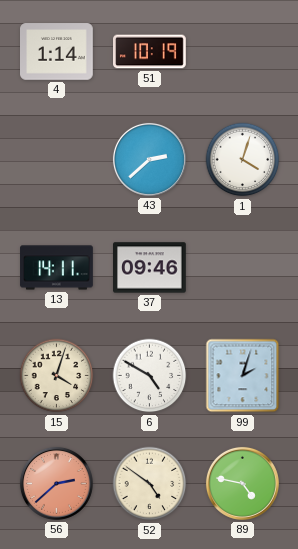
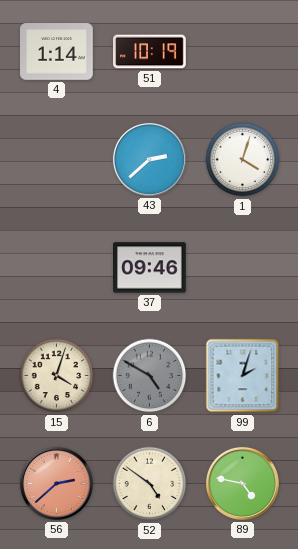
13: 14:11 -> none (57, 268)
6 dial: white -> grey (150, 376)
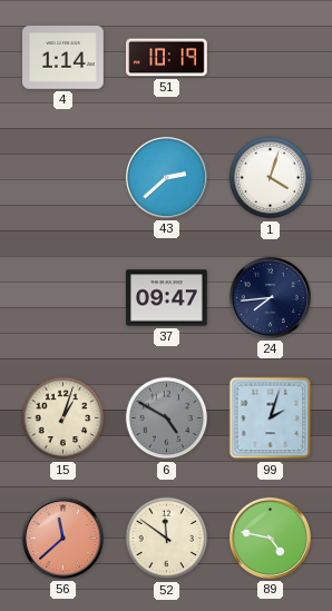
37: 09:46 -> 09:47 (167, 298)
24: none -> 7:44 (270, 297)
15: 4:03 -> 1:03 (64, 418)
56: 2:38 -> 11:38 (62, 538)
52: 4:51 -> 11:51 (167, 539)
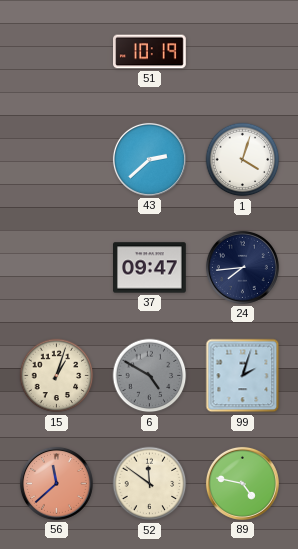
4: 1:14 -> none (64, 58)
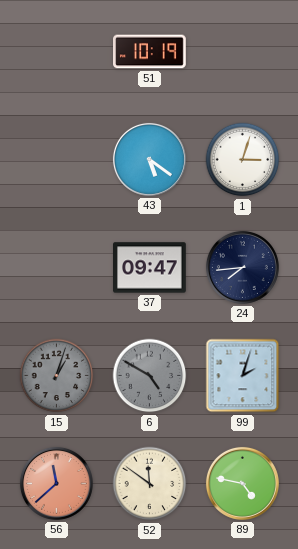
43: 2:38 -> 5:21 (149, 159)
1: 4:03 -> 3:03 (243, 160)
15 dial: cream -> grey (57, 376)
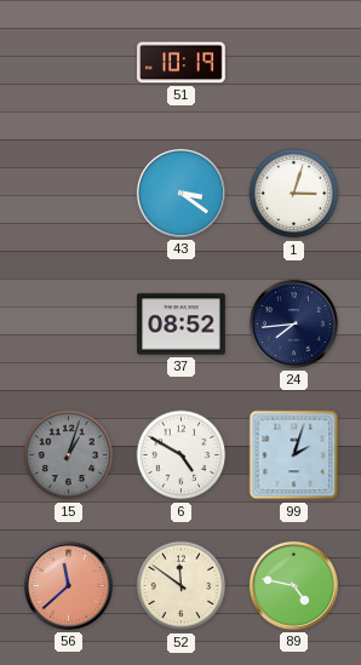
43: 5:21 -> 3:21 (180, 193)
37: 09:47 -> 08:52 (182, 325)
6 dial: grey -> white (182, 455)
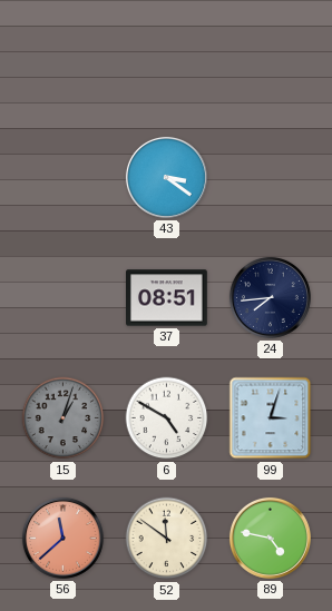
51: 10:19 -> none (182, 63)
1: 3:03 -> none (294, 194)
37: 08:52 -> 08:51 (167, 298)
99: 2:03 -> 3:03 (271, 418)
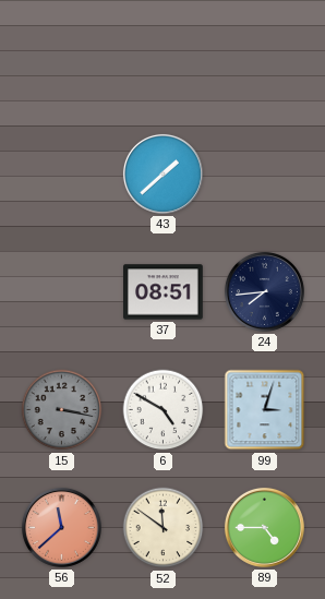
43: 3:21 -> 1:38 (162, 173)
15: 1:03 -> 3:17 (62, 410)
89: 4:47 -> 4:45 (264, 527)
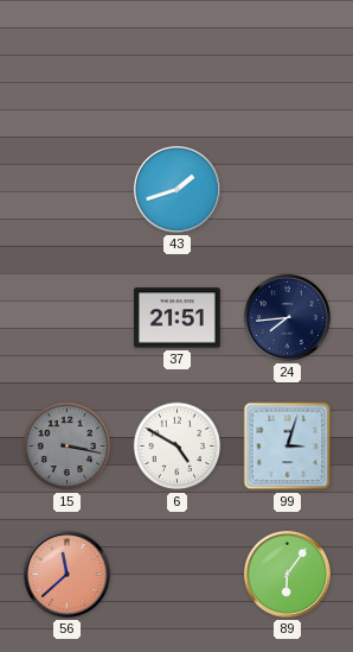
43: 1:38 -> 1:42 (176, 189)
37: 08:51 -> 21:51 (178, 318)
52: 11:51 -> none (164, 528)
89: 4:45 -> 6:06 (287, 574)
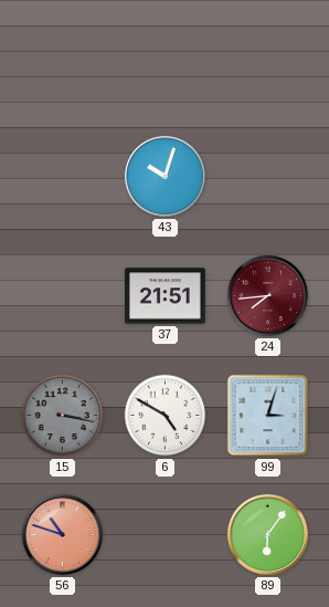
43: 1:42 -> 10:03 (164, 176)
24 dial: navy -> burgundy (267, 295)
56: 11:38 -> 10:48 (62, 534)
